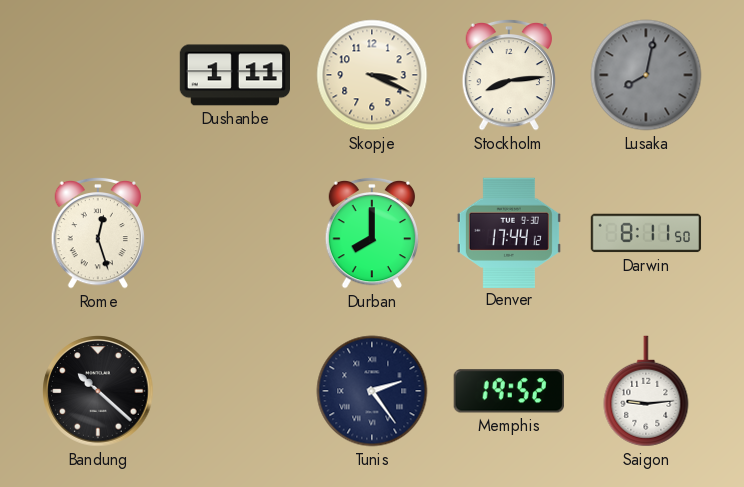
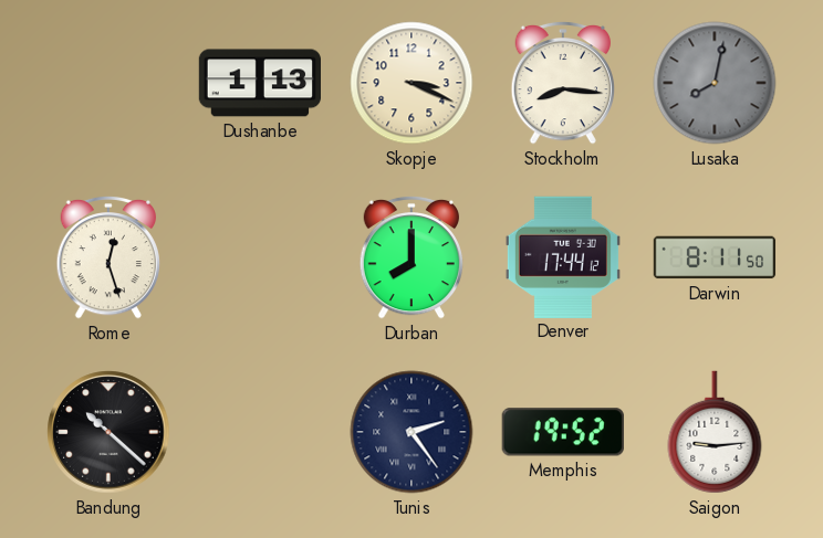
Dushanbe: 1:11 -> 1:13 (260, 83)
Stockholm: 8:14 -> 8:16 (562, 83)
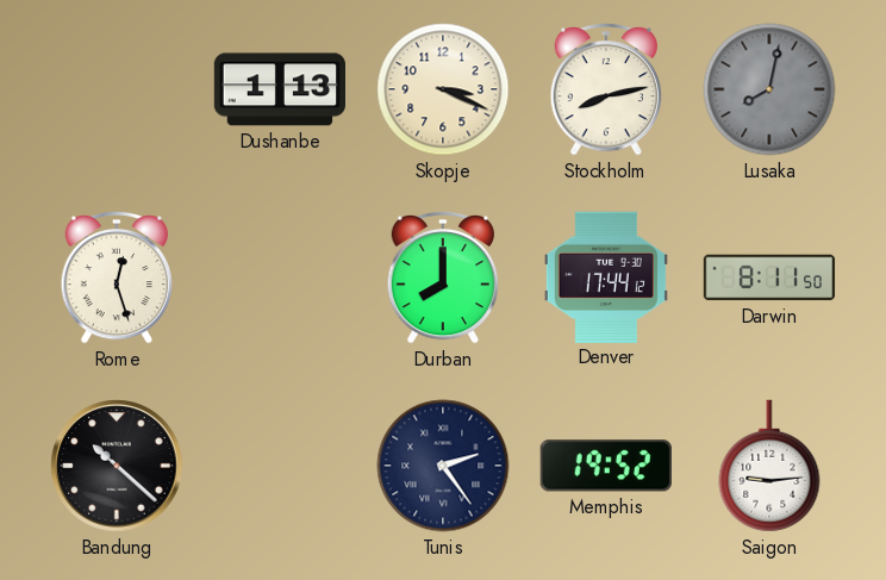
Stockholm: 8:16 -> 8:13 (605, 89)
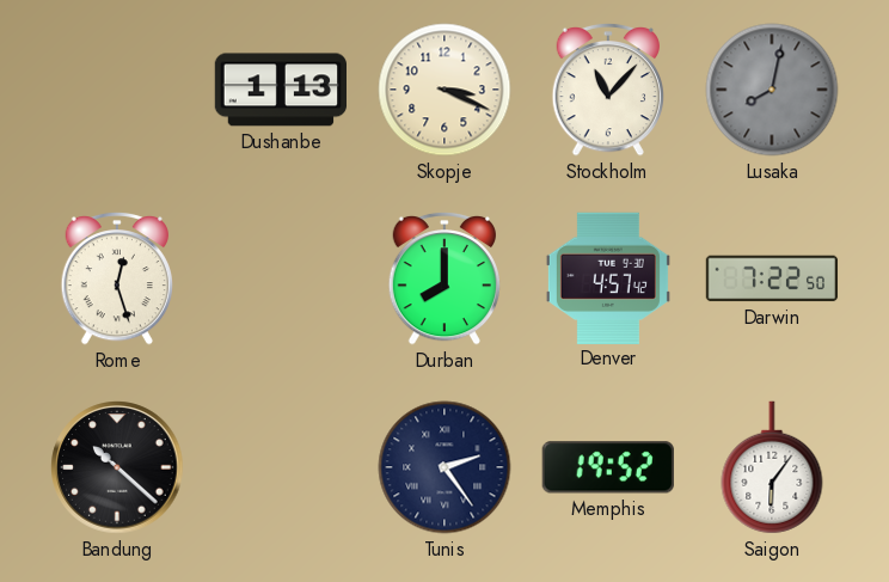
Stockholm: 8:13 -> 11:07 (607, 90)
Denver: 17:44 -> 4:57 (608, 277)
Darwin: 8:11 -> 7:22 (772, 278)
Saigon: 9:14 -> 6:06 (772, 467)
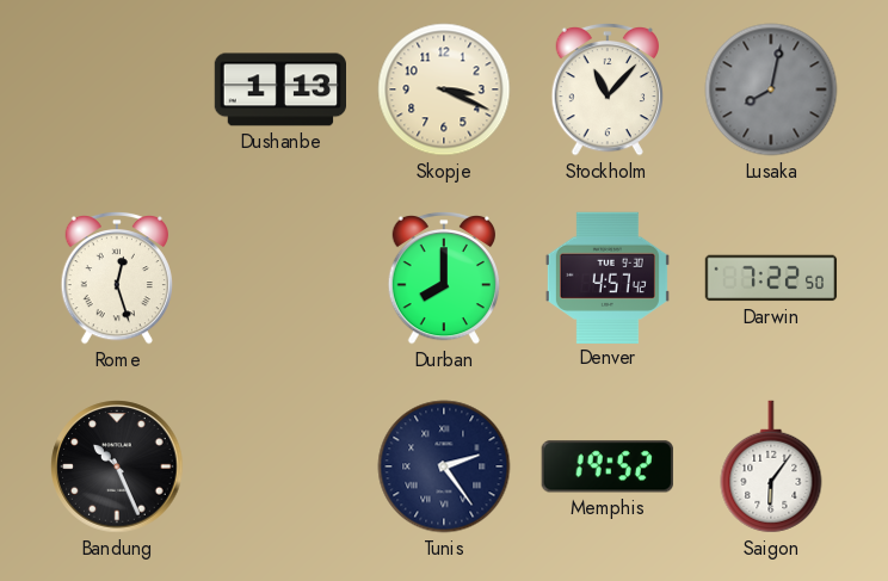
Bandung: 10:22 -> 10:26 (117, 466)
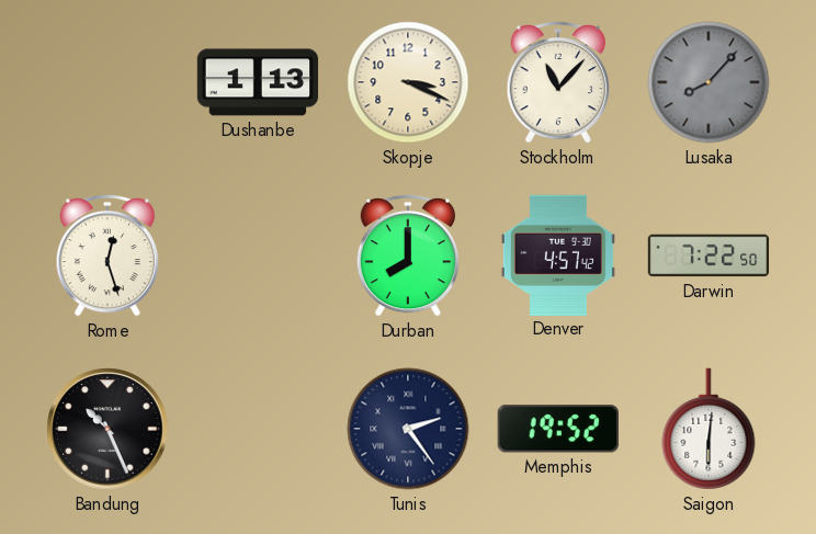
Lusaka: 8:02 -> 8:07 (709, 82)
Saigon: 6:06 -> 6:01 (709, 429)
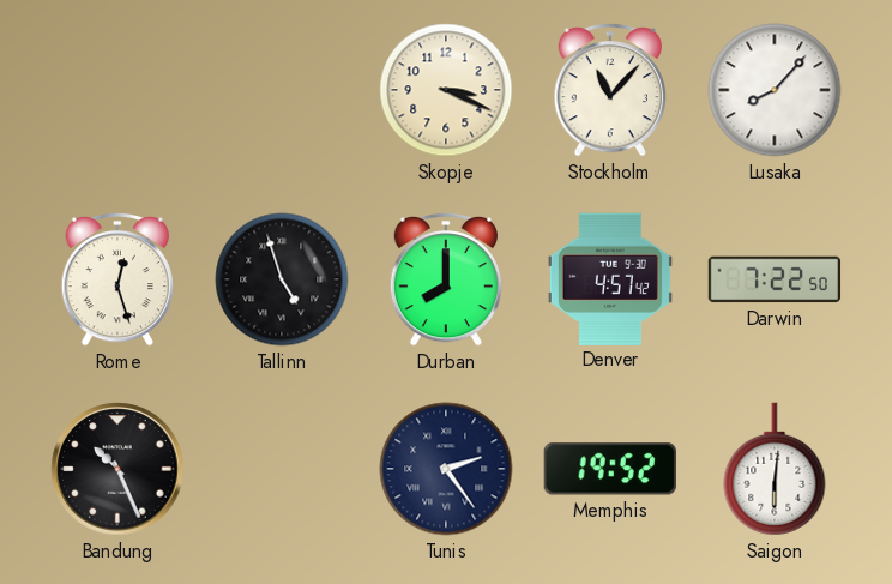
Dushanbe: 1:13 -> none (258, 82)
Lusaka dial: grey -> white (775, 90)
Tallinn: none -> 4:57 (282, 279)
